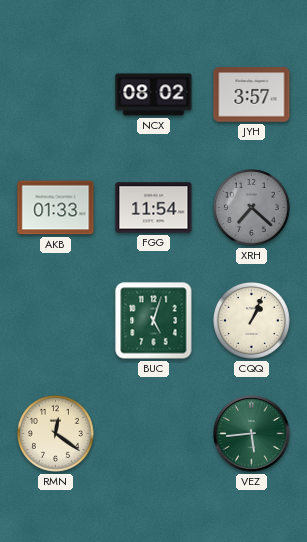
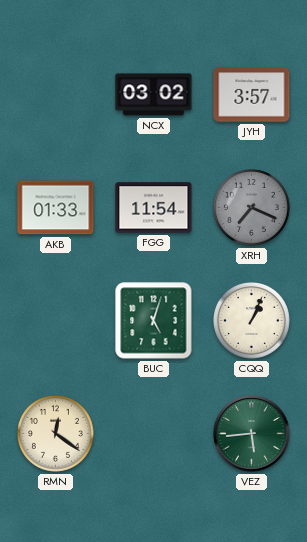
NCX: 08:02 -> 03:02 (154, 95)
XRH: 7:22 -> 7:19 (252, 208)
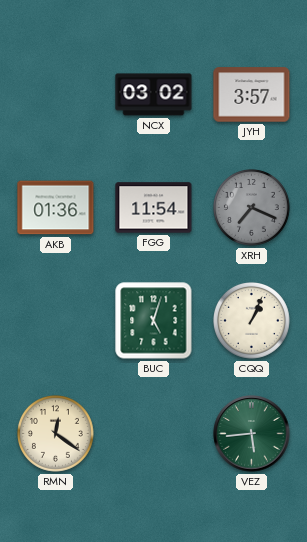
AKB: 01:33 -> 01:36 (56, 208)
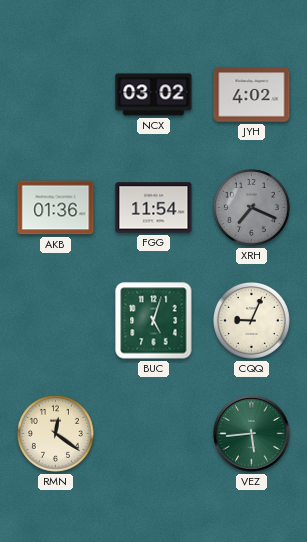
JYH: 3:57 -> 4:02 (252, 95)
CQQ: 1:04 -> 9:04 (252, 321)
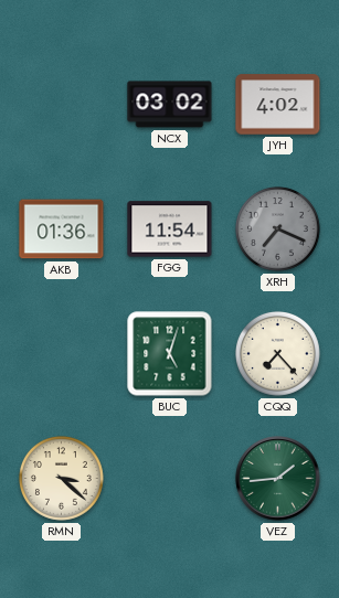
CQQ: 9:04 -> 7:23 (278, 354)
RMN: 12:21 -> 3:22 (62, 479)
VEZ: 5:44 -> 1:44 (278, 479)
